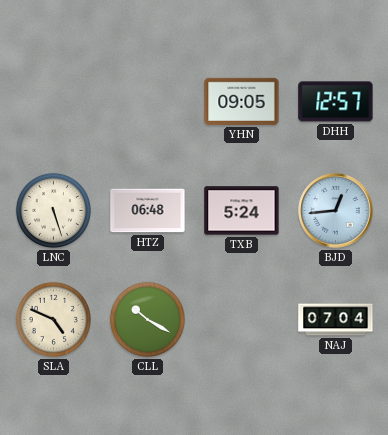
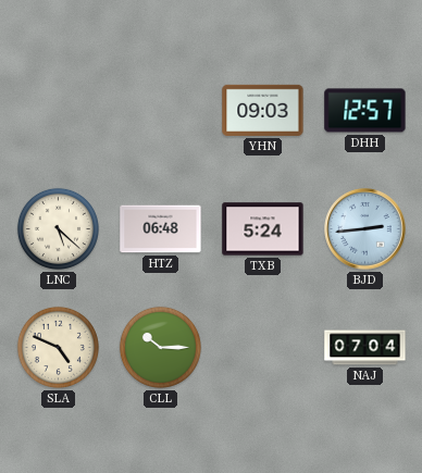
YHN: 09:05 -> 09:03 (263, 110)
LNC: 5:27 -> 5:22 (58, 228)
BJD: 12:44 -> 2:44 (365, 229)
CLL: 10:20 -> 10:15 (160, 347)
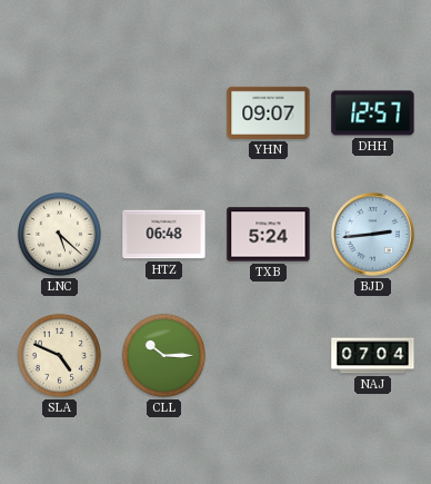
YHN: 09:03 -> 09:07 (269, 112)
